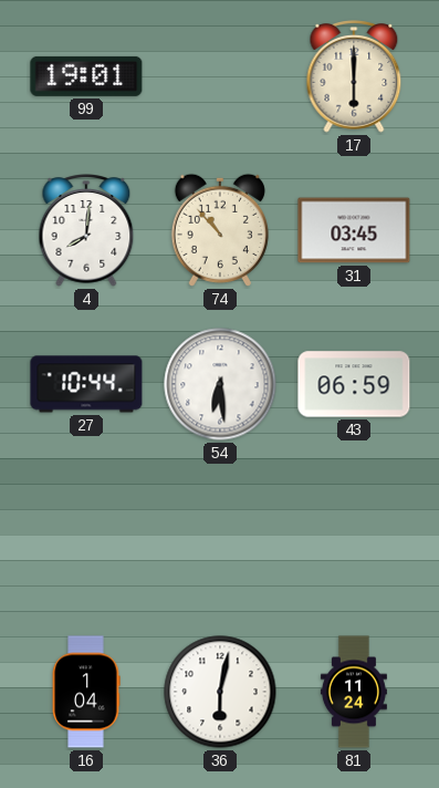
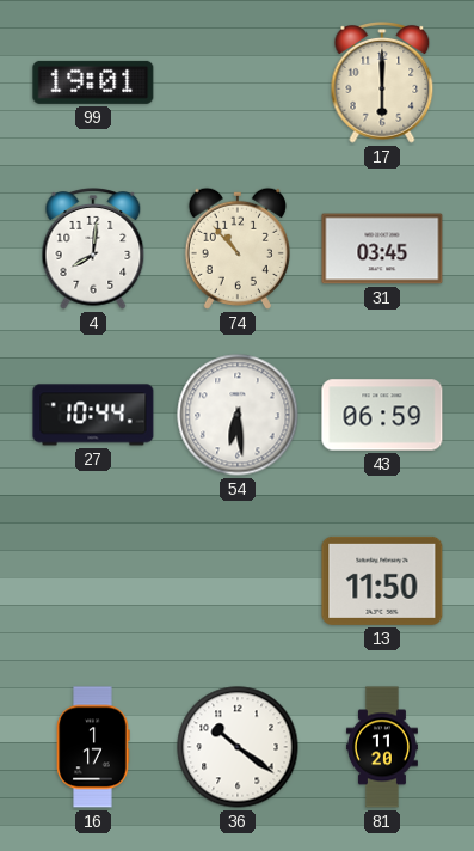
13: none -> 11:50 (382, 581)
16: 1:04 -> 1:17 (93, 747)
36: 6:02 -> 10:21 (238, 747)
81: 11:24 -> 11:20 (382, 747)
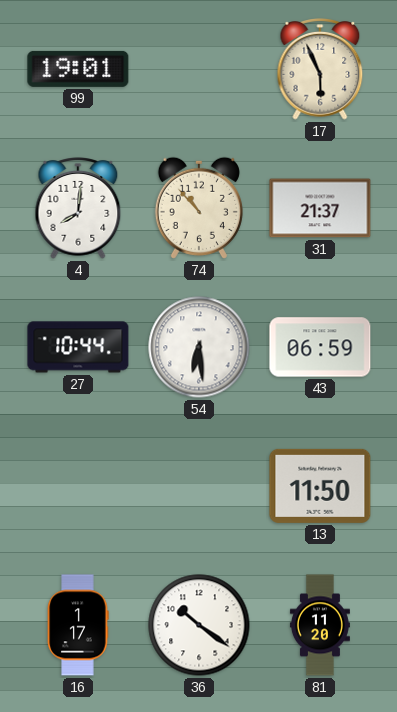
17: 6:00 -> 5:56 (320, 69)
31: 03:45 -> 21:37 (320, 208)
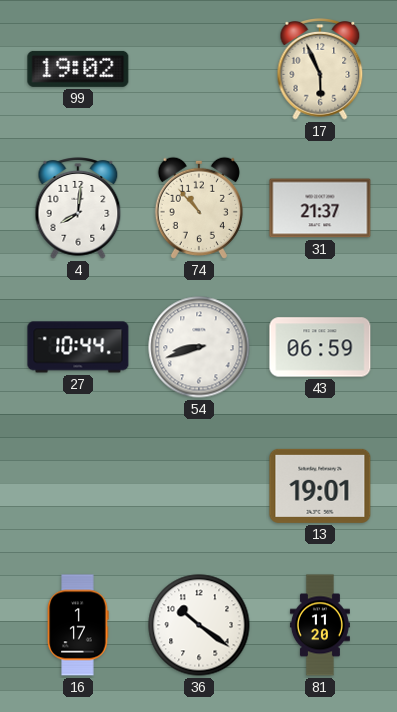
99: 19:01 -> 19:02 (78, 69)
54: 6:29 -> 8:42 (199, 347)
13: 11:50 -> 19:01 (320, 486)
